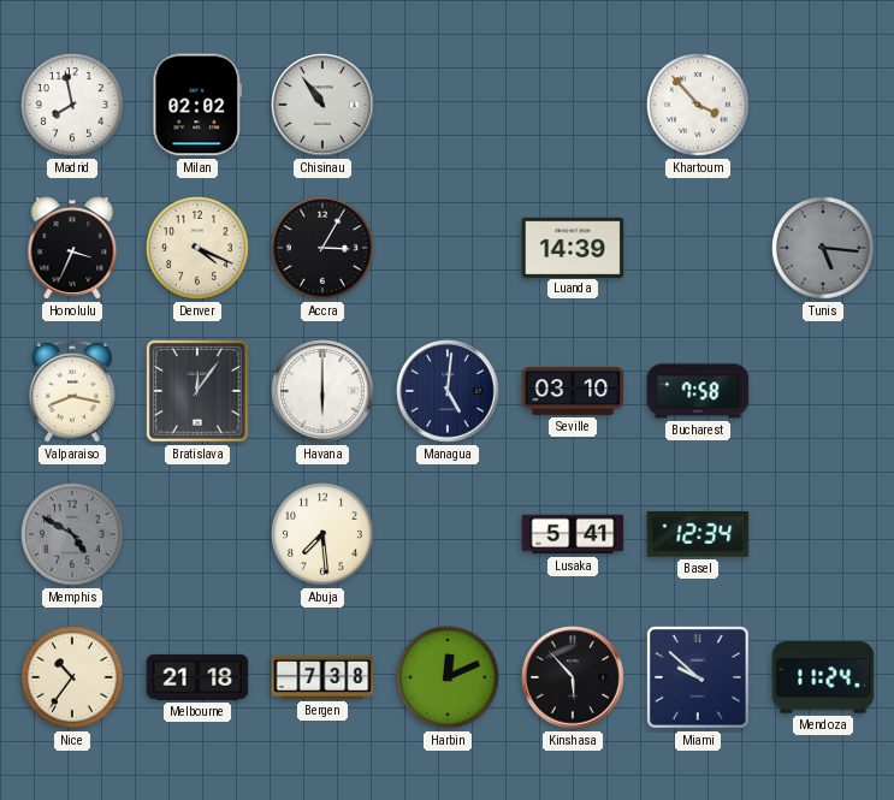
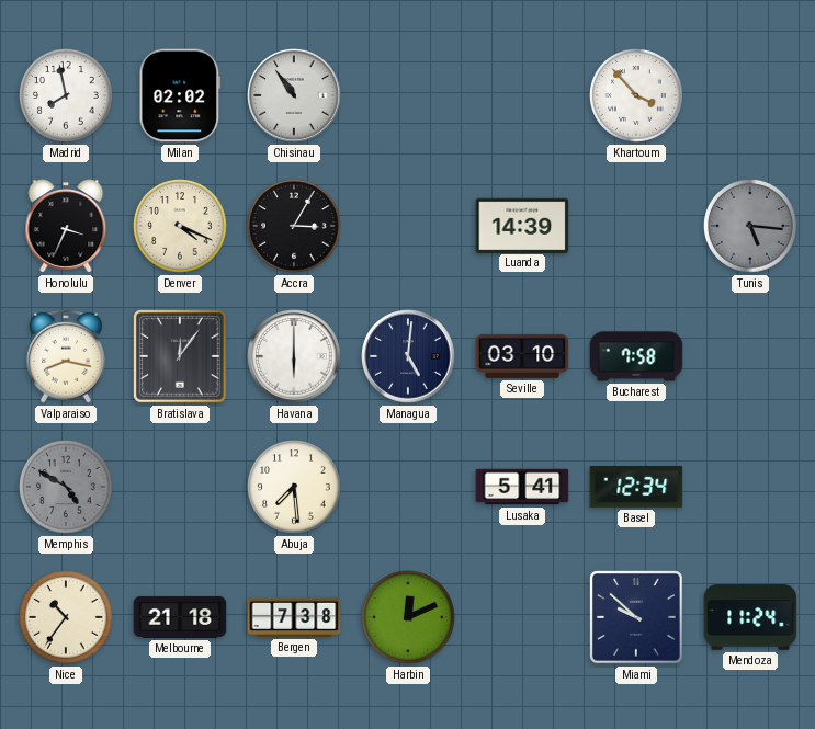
Kinshasa: 5:53 -> none (573, 677)
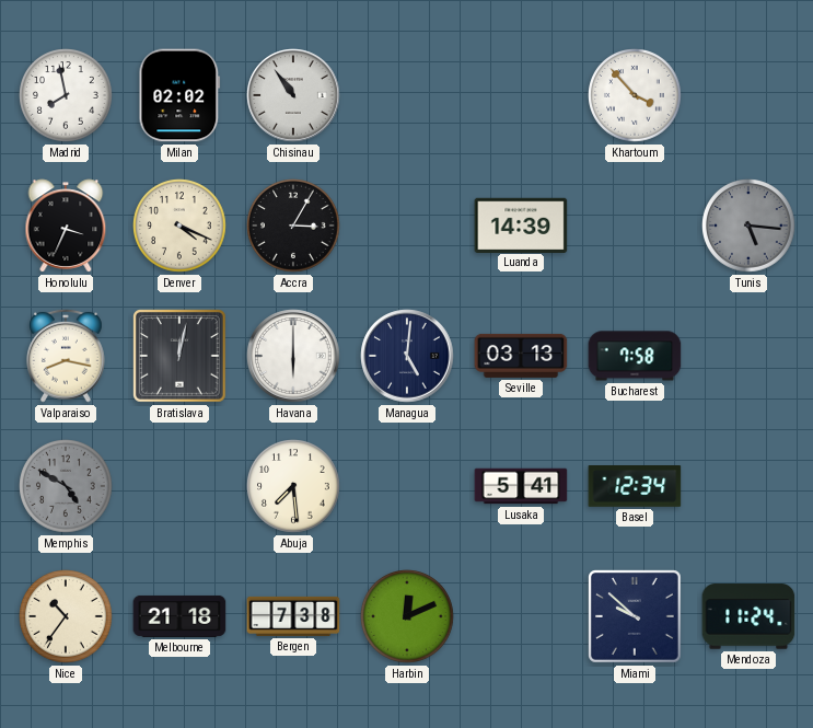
Bratislava: 12:06 -> 12:02 (181, 357)
Seville: 03:10 -> 03:13 (521, 356)
